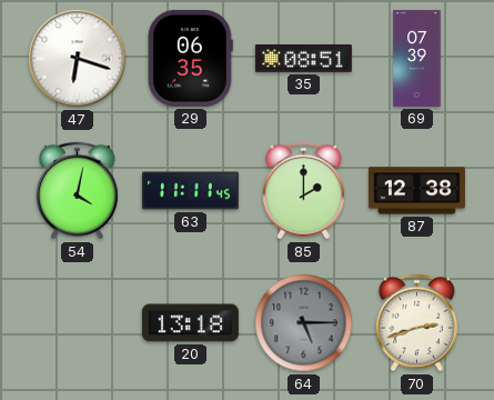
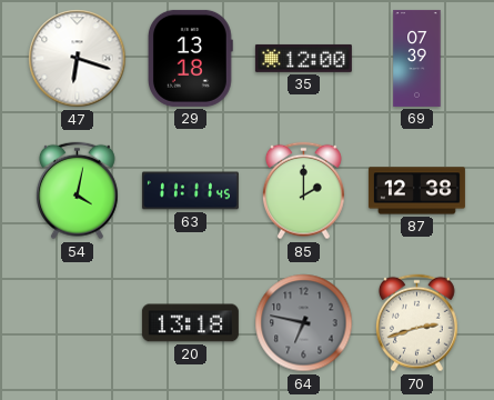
29: 06:35 -> 13:18 (191, 58)
35: 08:51 -> 12:00 (303, 58)
64: 5:15 -> 6:47 (304, 323)
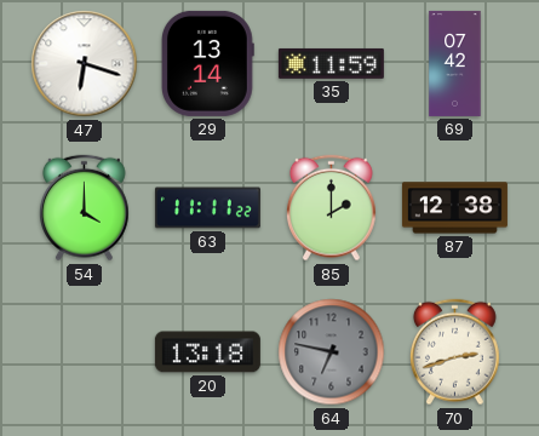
29: 13:18 -> 13:14 (208, 63)
35: 12:00 -> 11:59 (331, 63)
69: 07:39 -> 07:42 (455, 63)
54: 4:02 -> 4:00 (84, 208)
63: 11:11:45 -> 11:11:22 (207, 208)
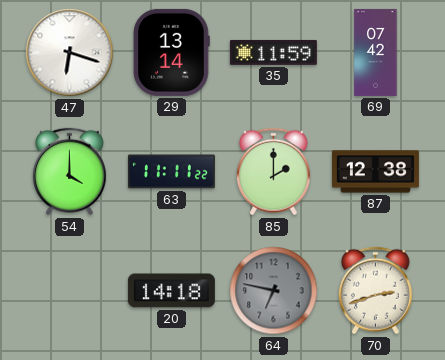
20: 13:18 -> 14:18 (171, 291)
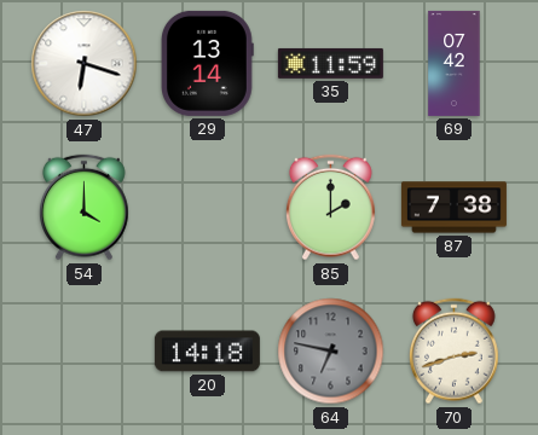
63: 11:11 -> none (171, 172)
87: 12:38 -> 7:38 (453, 208)
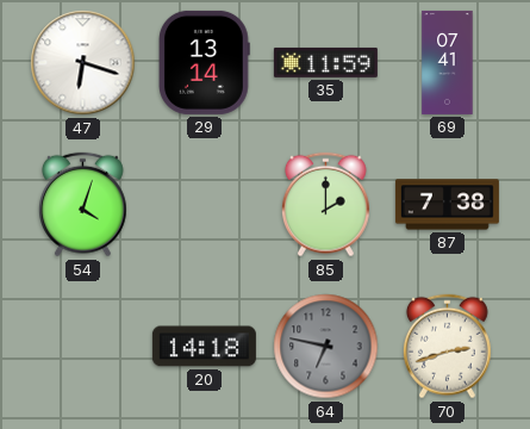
69: 07:42 -> 07:41 (448, 62)
54: 4:00 -> 4:03 (82, 205)
